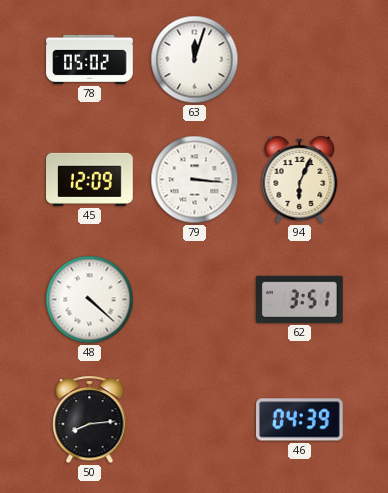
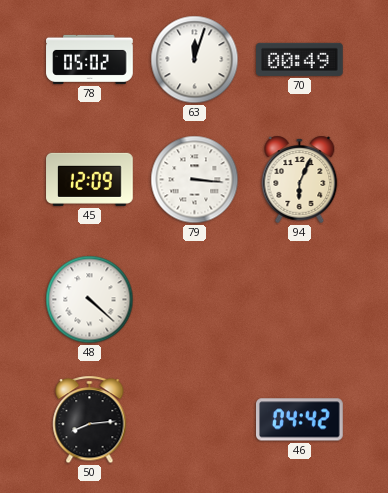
70: none -> 00:49 (300, 59)
62: 3:51 -> none (300, 299)
46: 04:39 -> 04:42 (300, 420)
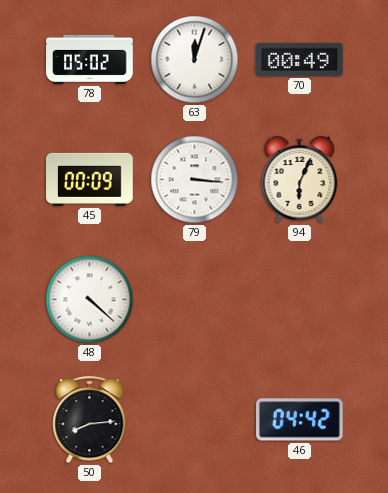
45: 12:09 -> 00:09 (90, 179)
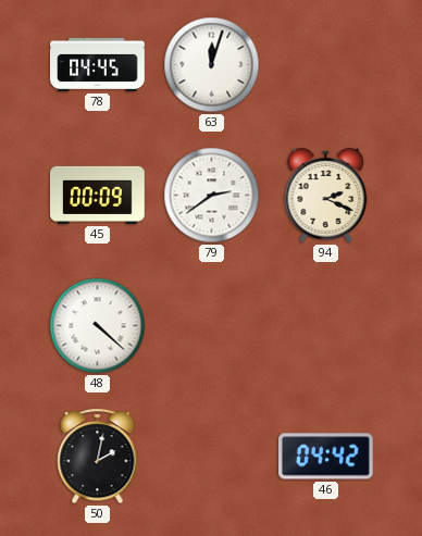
78: 05:02 -> 04:45 (98, 64)
70: 00:49 -> none (300, 59)
79: 3:16 -> 2:39 (212, 196)
94: 6:04 -> 2:19 (326, 195)
50: 8:14 -> 2:02 (98, 457)
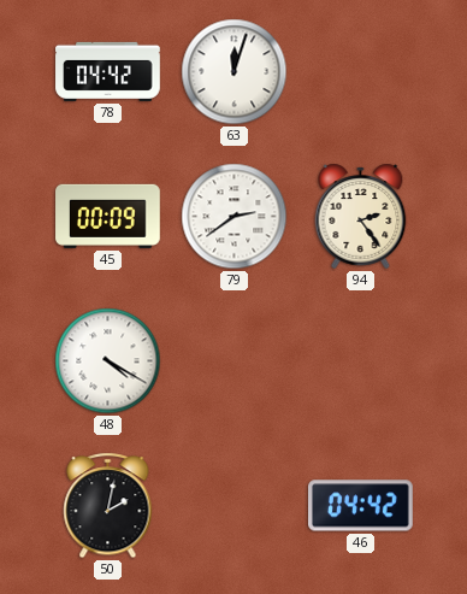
78: 04:45 -> 04:42 (108, 71)
94: 2:19 -> 2:24 (361, 216)
48: 4:22 -> 4:20 (108, 361)
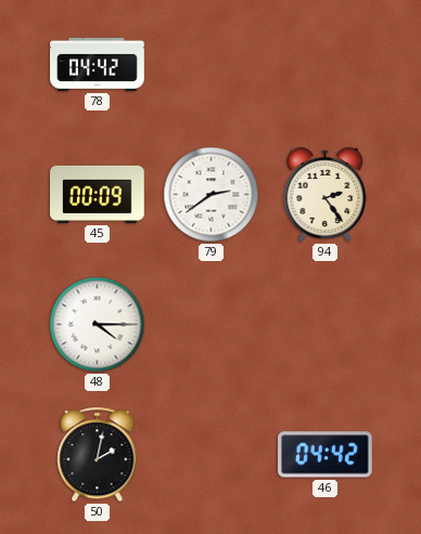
63: 12:03 -> none (235, 72)
48: 4:20 -> 4:15 (98, 325)
